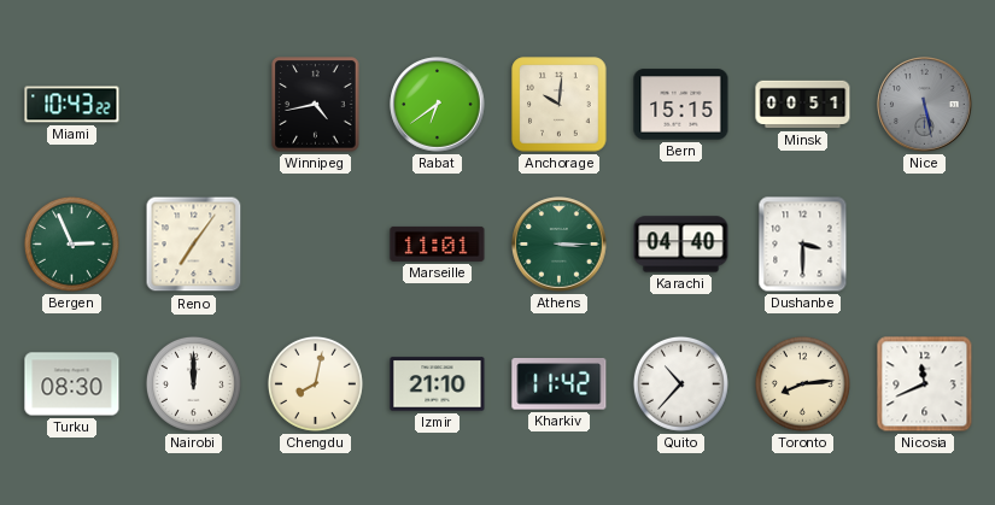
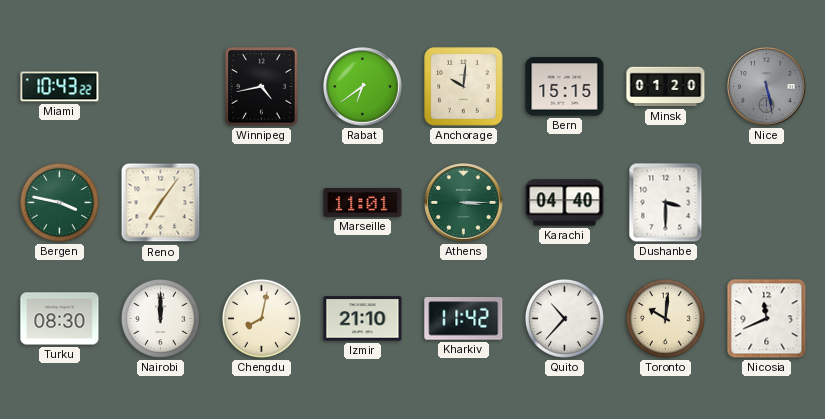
Minsk: 00:51 -> 01:20 (666, 87)
Bergen: 2:56 -> 3:47 (59, 202)
Toronto: 8:14 -> 10:01 (665, 318)
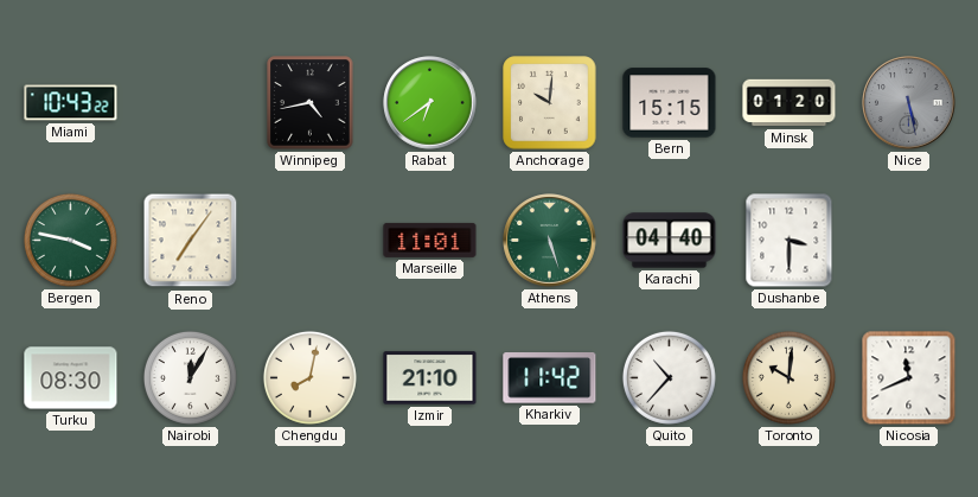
Athens: 3:15 -> 5:27 (550, 241)
Nairobi: 12:00 -> 12:05 (190, 377)
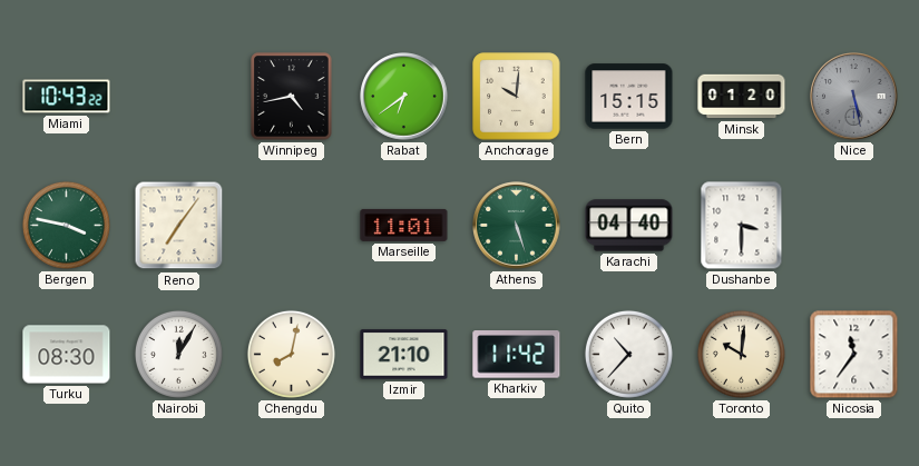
Nicosia: 11:41 -> 11:36 (854, 355)
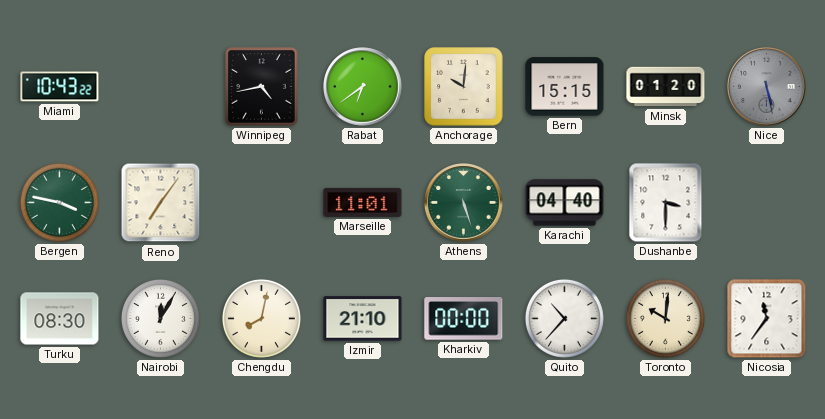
Kharkiv: 11:42 -> 00:00 (464, 319)
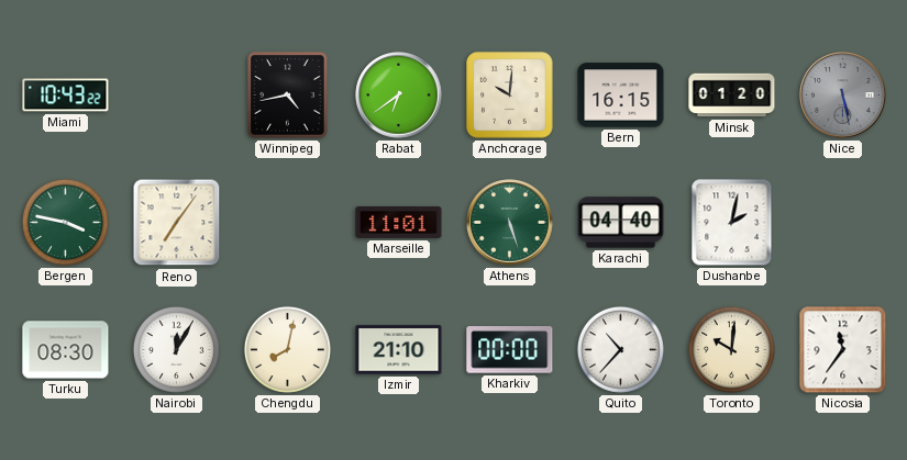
Bern: 15:15 -> 16:15 (621, 96)
Dushanbe: 3:30 -> 2:02 (732, 223)
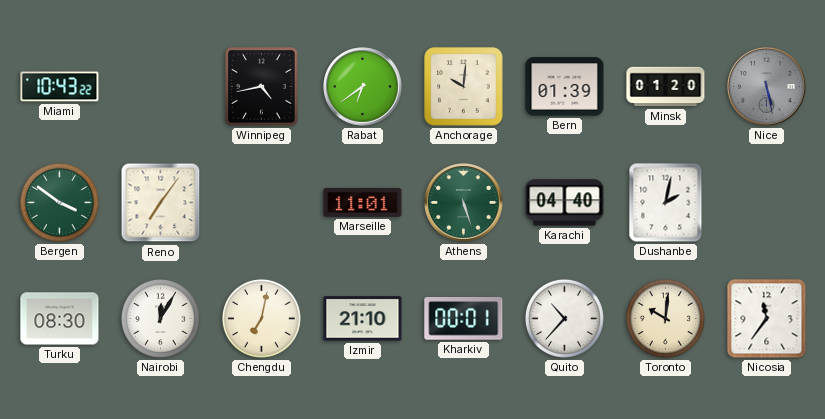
Bern: 16:15 -> 01:39 (565, 87)
Bergen: 3:47 -> 3:51 (59, 202)
Chengdu: 8:02 -> 7:02 (261, 318)
Kharkiv: 00:00 -> 00:01 (464, 319)
